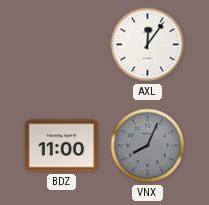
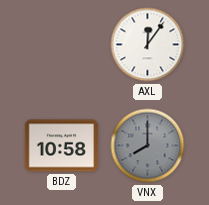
BDZ: 11:00 -> 10:58 (61, 146)
VNX: 8:04 -> 8:00 (148, 146)
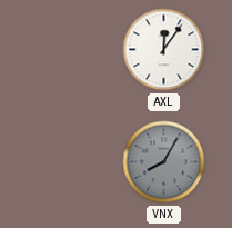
BDZ: 10:58 -> none (61, 146)
VNX: 8:00 -> 8:05 (164, 162)
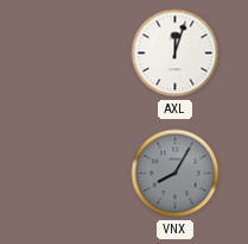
AXL: 12:06 -> 12:03 (176, 54)
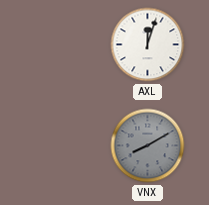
VNX: 8:05 -> 8:10 (148, 146)
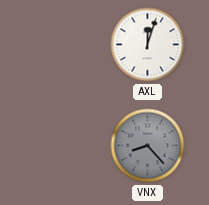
VNX: 8:10 -> 8:23 (148, 146)
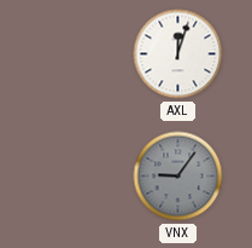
VNX: 8:23 -> 9:06 (178, 177)
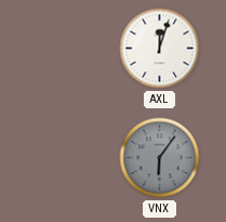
VNX: 9:06 -> 6:06 (160, 158)
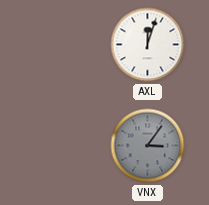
VNX: 6:06 -> 3:06 (148, 146)
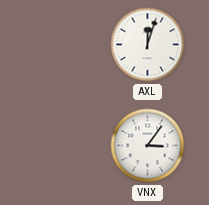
VNX dial: grey -> white (148, 146)
